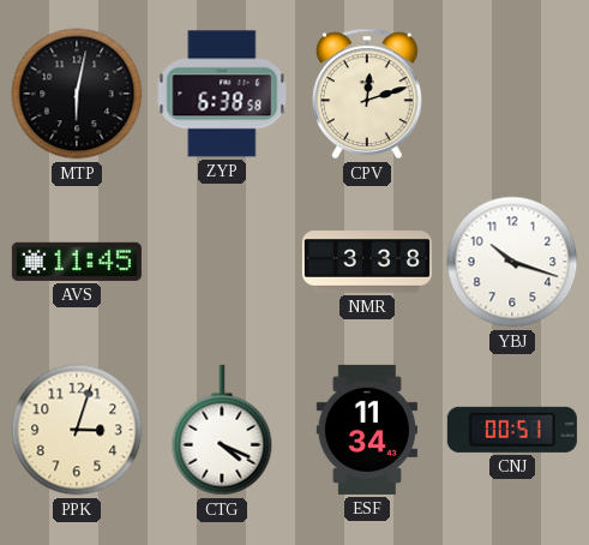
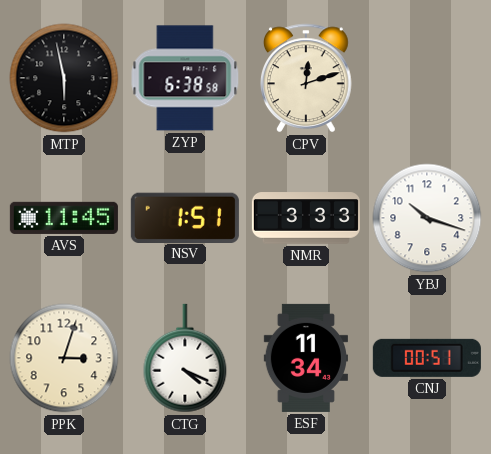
MTP: 6:02 -> 5:58 (64, 78)
NSV: none -> 1:51 (185, 217)
NMR: 3:38 -> 3:33 (306, 218)
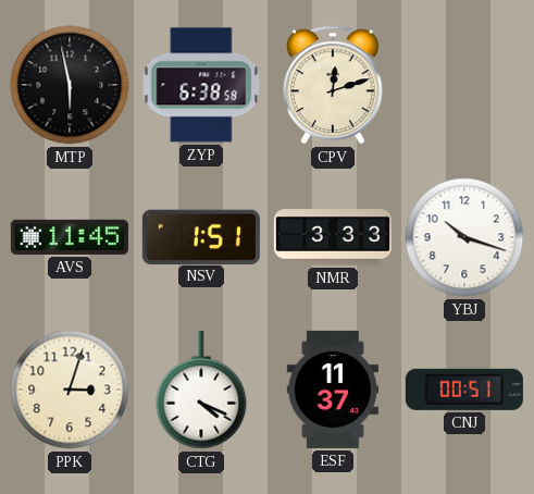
ESF: 11:34 -> 11:37 (333, 390)
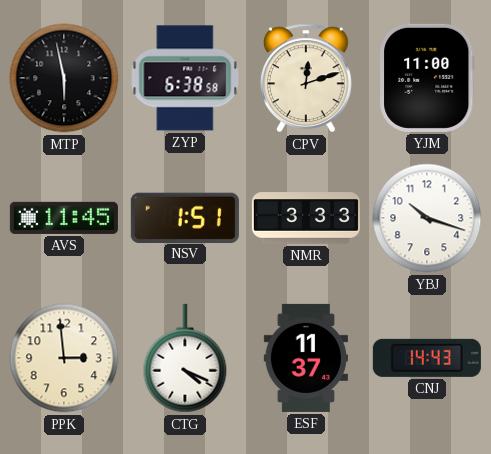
YJM: none -> 11:00 (427, 78)
PPK: 3:03 -> 2:59 (64, 358)
CNJ: 00:51 -> 14:43 (427, 358)
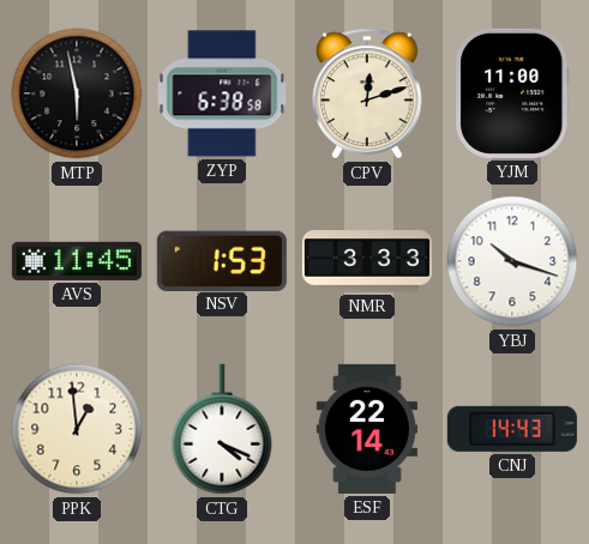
NSV: 1:51 -> 1:53 (222, 260)
PPK: 2:59 -> 12:59 (77, 429)
ESF: 11:37 -> 22:14 (367, 429)
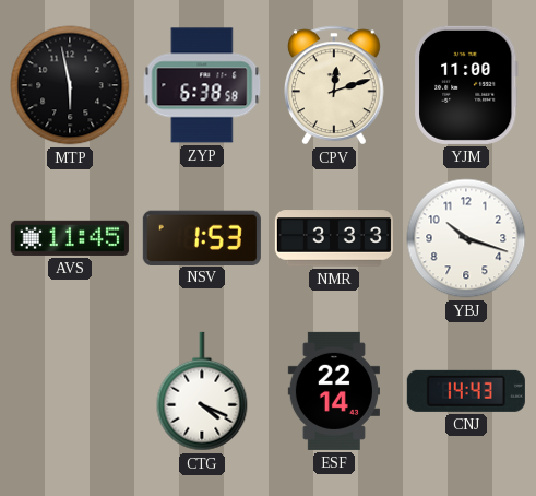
PPK: 12:59 -> none (77, 429)
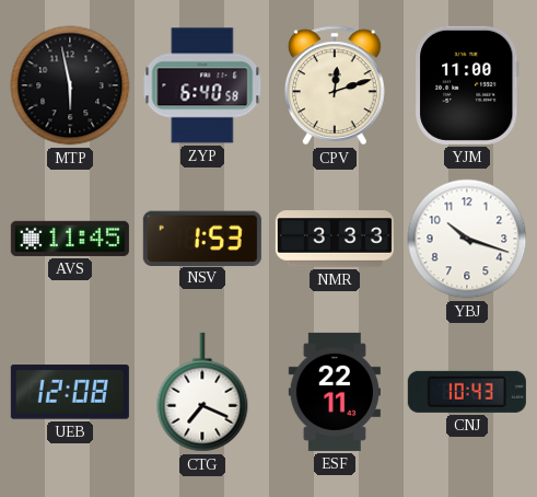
ZYP: 6:38 -> 6:40 (202, 85)
UEB: none -> 12:08 (70, 392)
CTG: 4:19 -> 7:19 (202, 392)
ESF: 22:14 -> 22:11 (335, 392)
CNJ: 14:43 -> 10:43 (467, 392)
